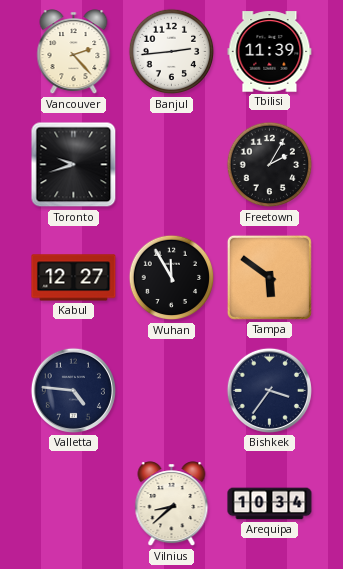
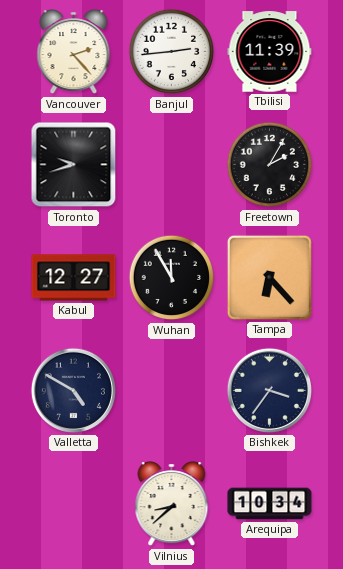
Tampa: 5:51 -> 6:23 (269, 277)
Valletta: 4:46 -> 4:50 (73, 390)
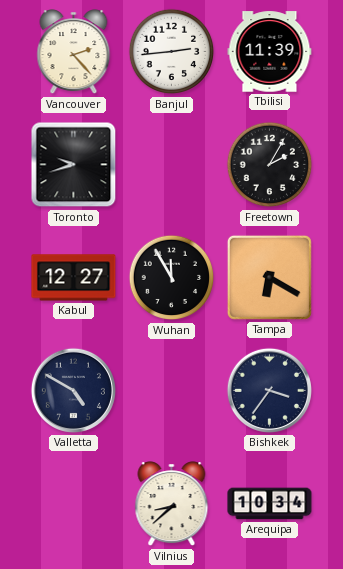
Tampa: 6:23 -> 6:20 (269, 277)
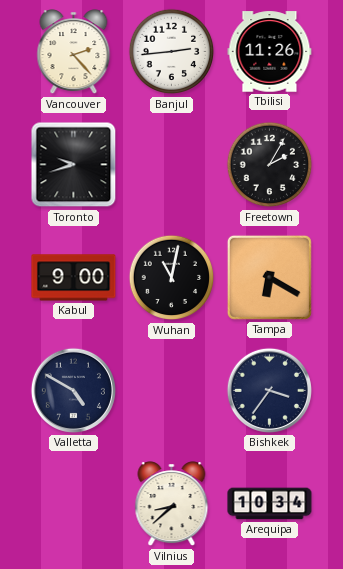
Tbilisi: 11:39 -> 11:26 (270, 52)
Kabul: 12:27 -> 9:00 (74, 278)
Wuhan: 11:55 -> 11:02 (172, 278)
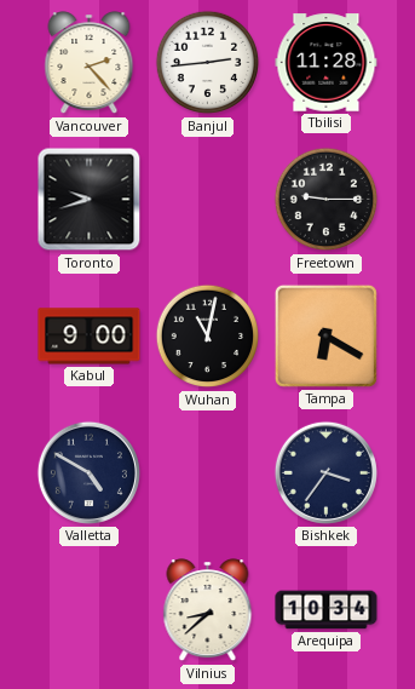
Tbilisi: 11:26 -> 11:28 (327, 63)
Freetown: 2:05 -> 9:15 (327, 200)
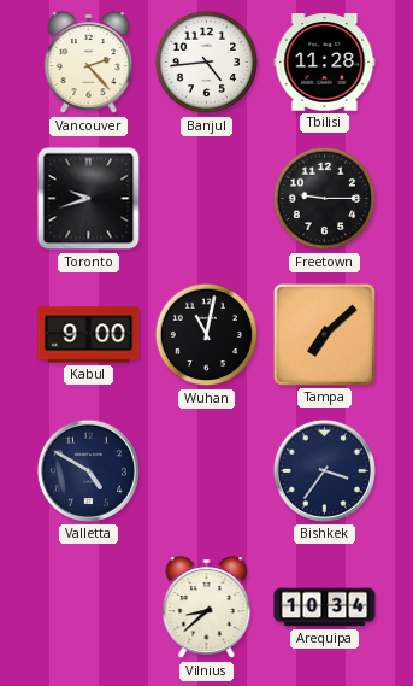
Banjul: 2:44 -> 4:44 (207, 63)
Tampa: 6:20 -> 7:08 (324, 334)
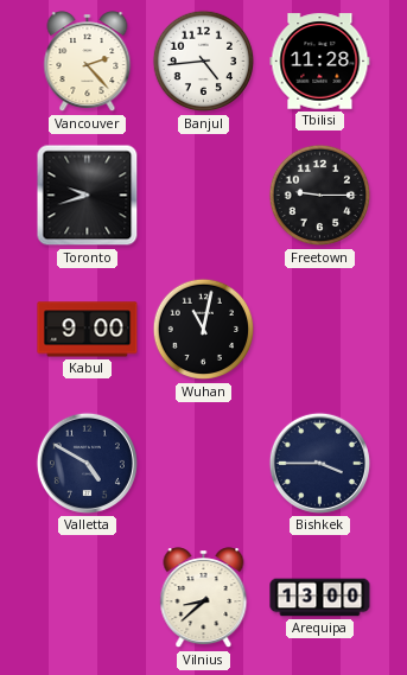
Tampa: 7:08 -> none (324, 334)
Bishkek: 3:36 -> 3:45 (319, 463)
Arequipa: 10:34 -> 13:00 (320, 598)
